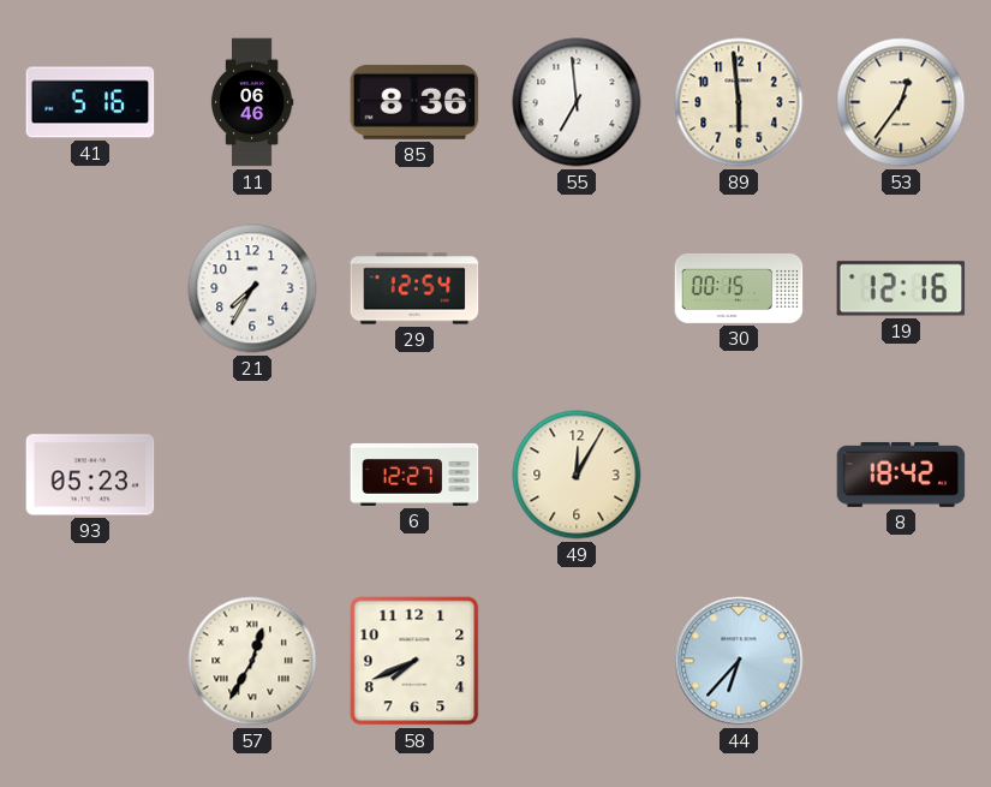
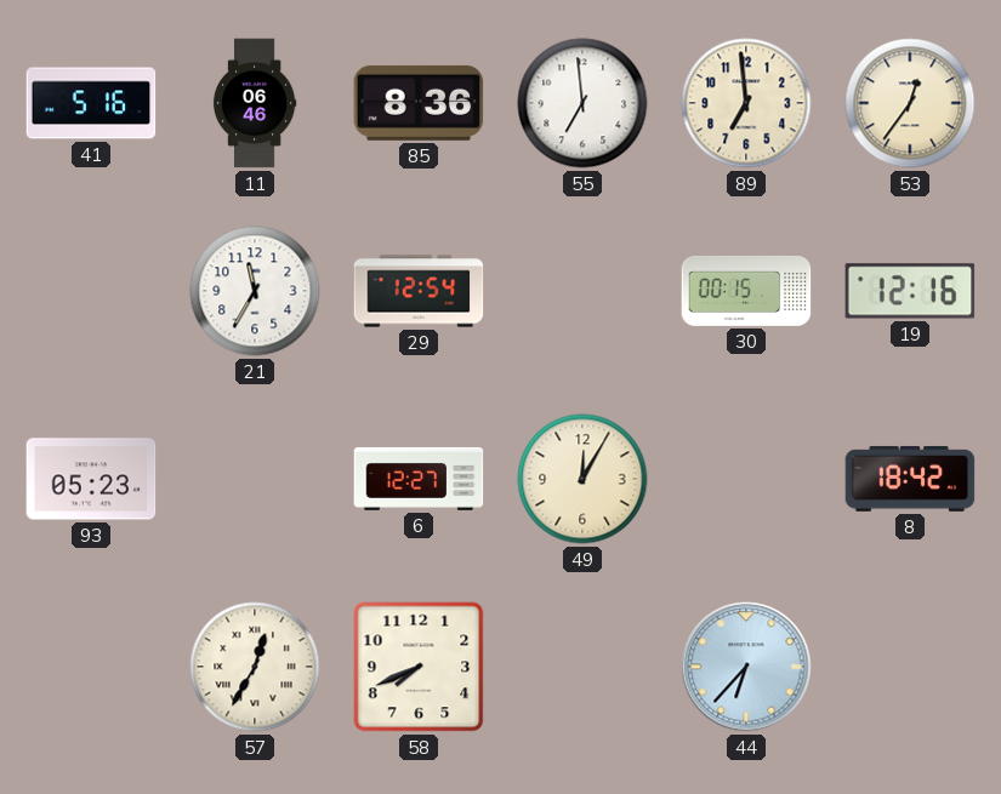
89: 5:59 -> 6:59 (746, 103)
21: 7:35 -> 11:35 (255, 291)
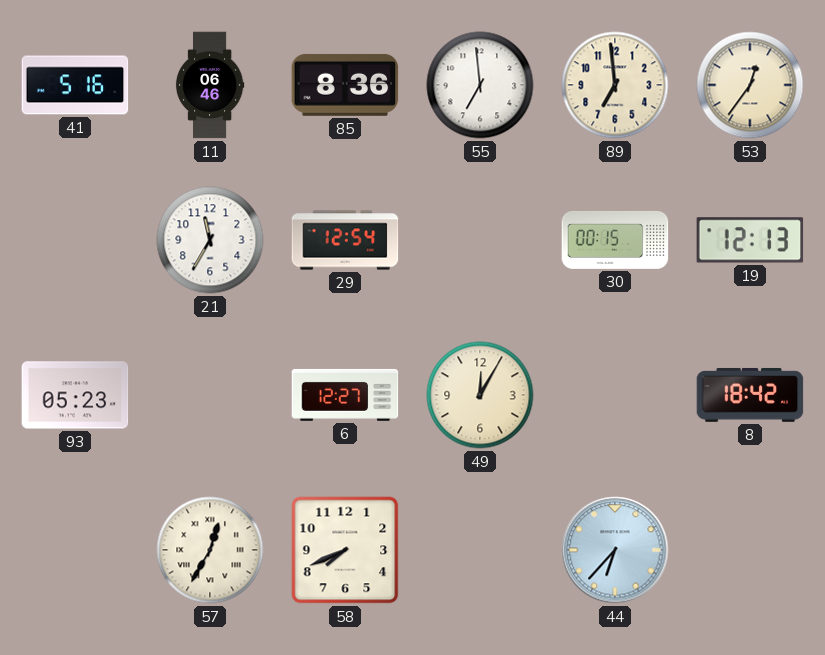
19: 12:16 -> 12:13 (750, 240)
